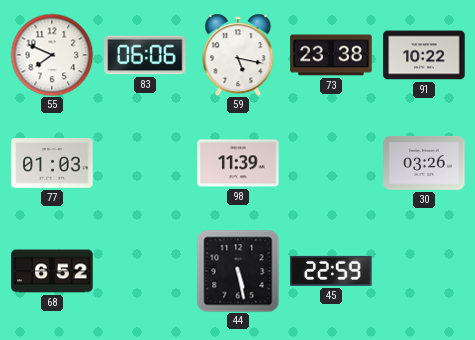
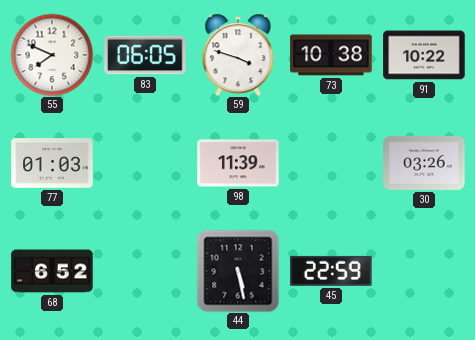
83: 06:06 -> 06:05 (145, 55)
59: 5:17 -> 3:48 (238, 55)
73: 23:38 -> 10:38 (331, 55)
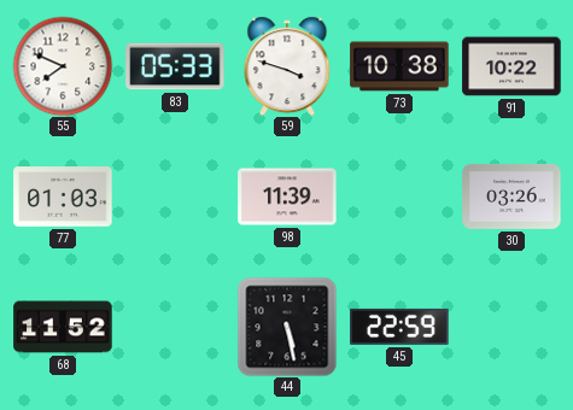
83: 06:05 -> 05:33 (175, 66)
68: 6:52 -> 11:52 (63, 327)
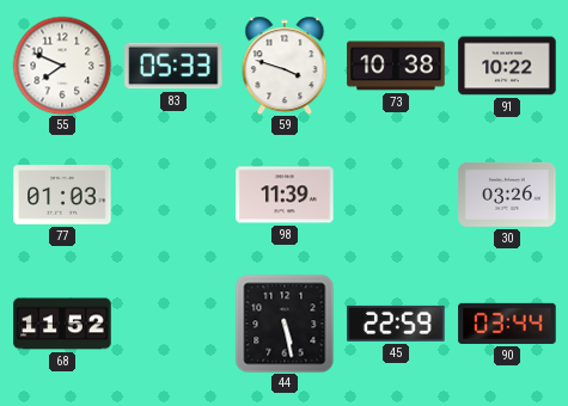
90: none -> 03:44 (507, 324)
